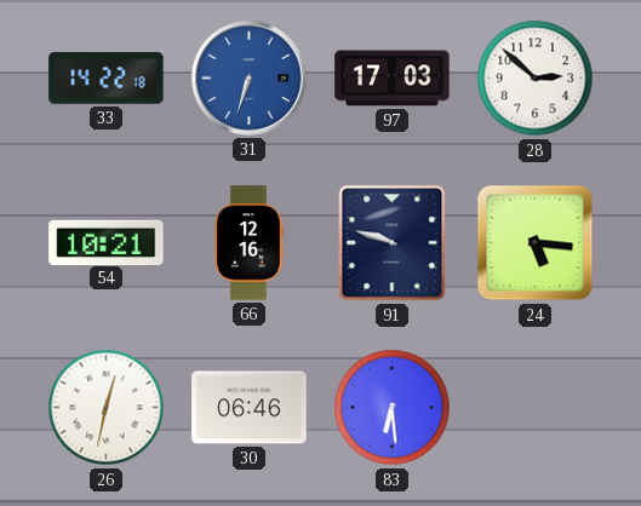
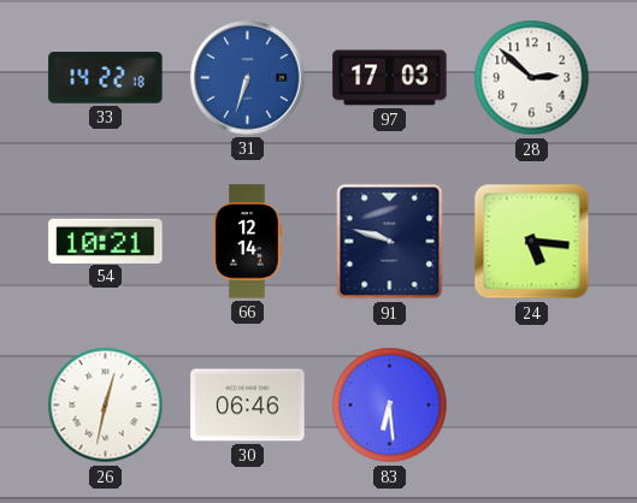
66: 12:16 -> 12:14 (247, 242)
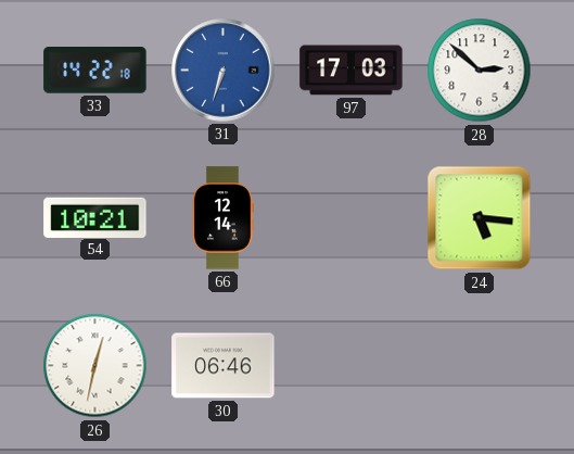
91: 9:48 -> none (390, 242)
83: 6:29 -> none (390, 406)
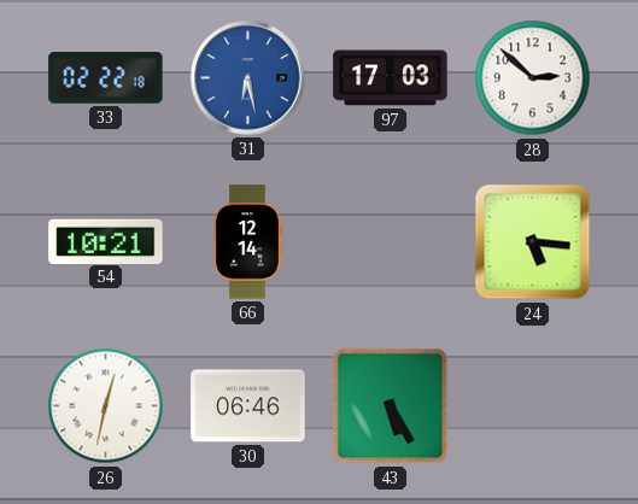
33: 14:22 -> 02:22 (106, 78)
31: 6:33 -> 6:28 (248, 78)
43: none -> 5:25 (391, 406)
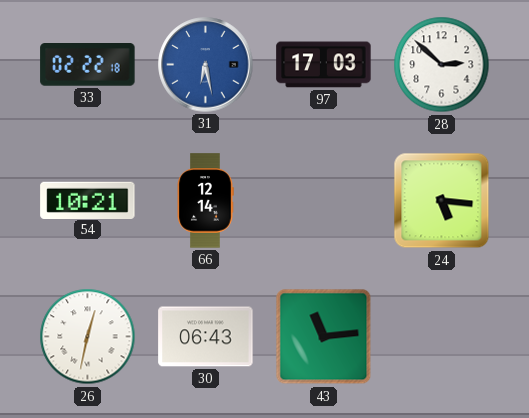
30: 06:46 -> 06:43 (206, 337)
43: 5:25 -> 11:14 (324, 337)
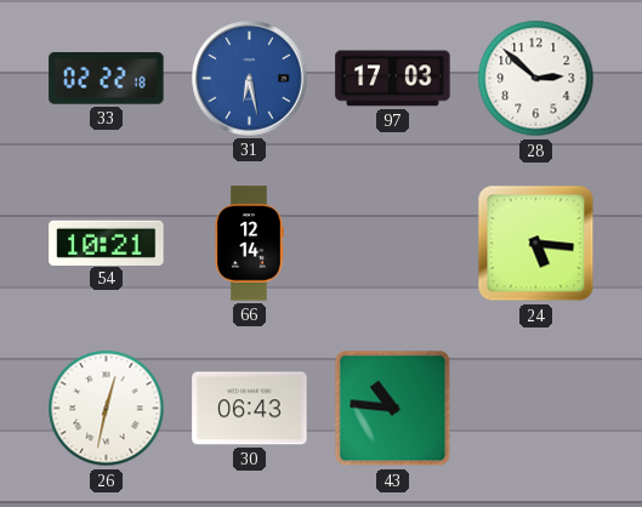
43: 11:14 -> 10:46 (393, 409)
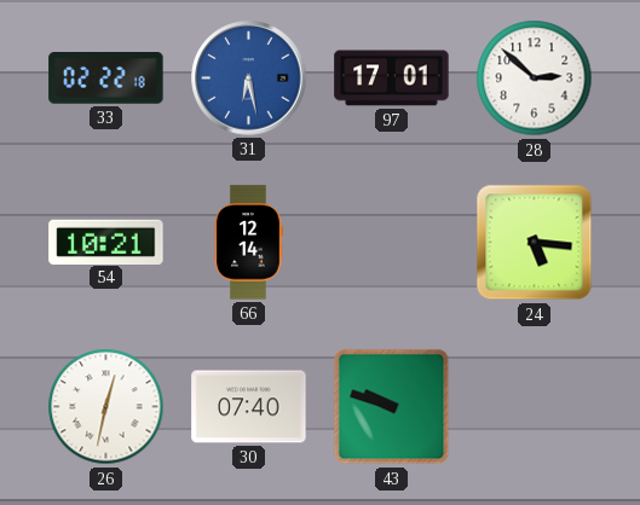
97: 17:03 -> 17:01 (392, 79)
30: 06:43 -> 07:40 (249, 407)
43: 10:46 -> 9:48 (392, 407)
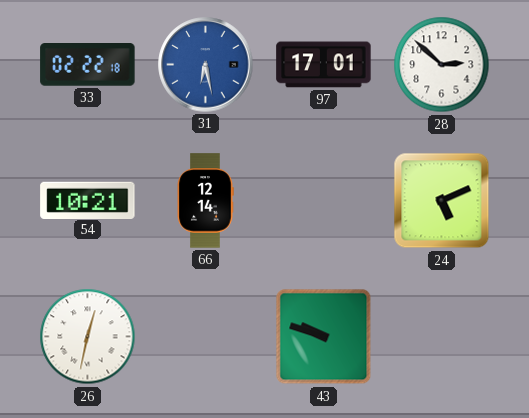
24: 5:16 -> 5:11 (442, 201)
30: 07:40 -> none (249, 407)
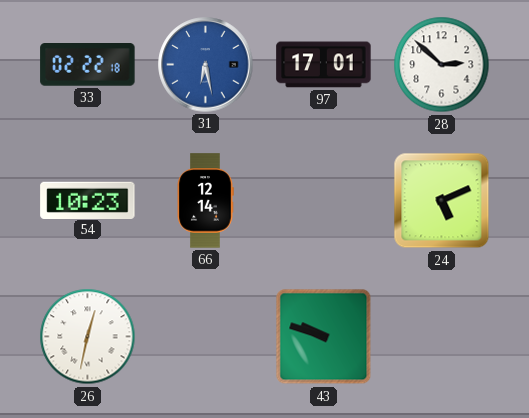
54: 10:21 -> 10:23 (88, 200)
